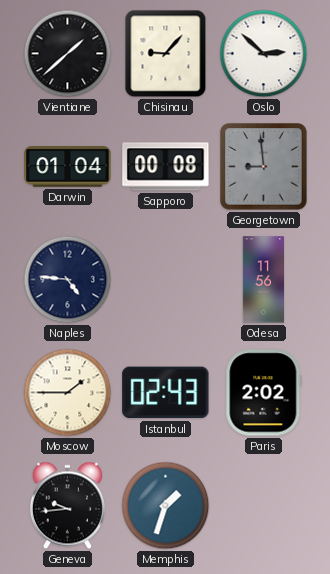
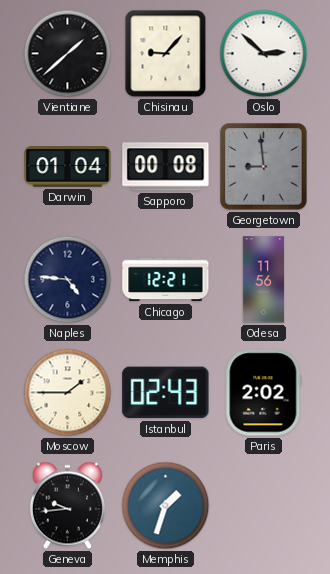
Chicago: none -> 12:21 (166, 280)
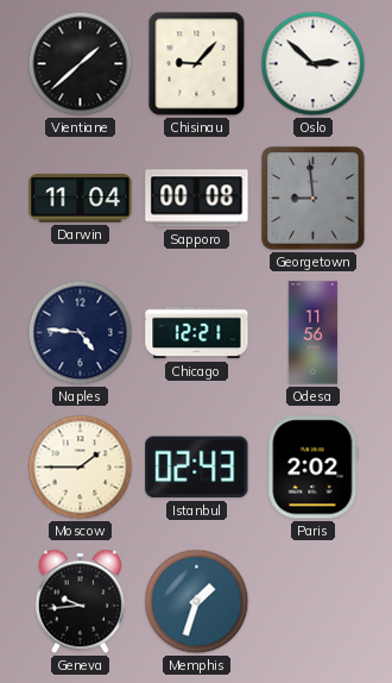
Darwin: 01:04 -> 11:04 (81, 199)
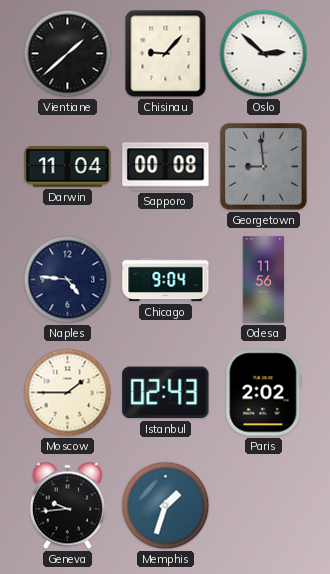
Chicago: 12:21 -> 9:04 (166, 280)
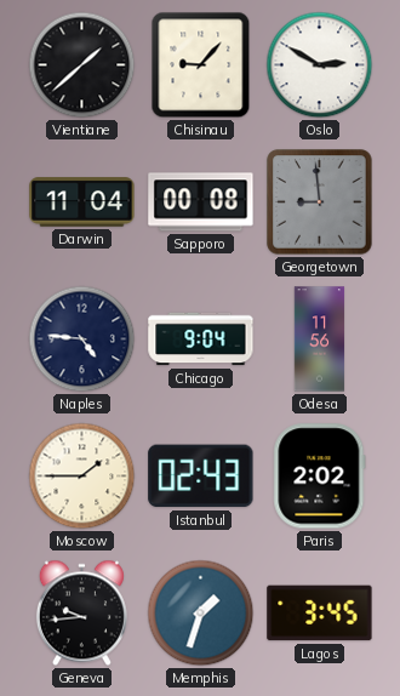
Oslo: 2:52 -> 2:50 (320, 65)
Lagos: none -> 3:45 (320, 614)
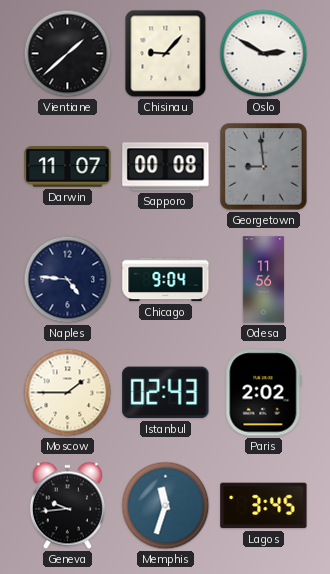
Darwin: 11:04 -> 11:07 (68, 167)
Memphis: 1:33 -> 11:33 (166, 506)
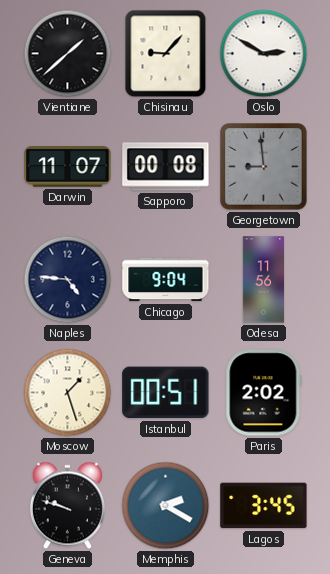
Moscow: 1:45 -> 1:27 (68, 393)
Istanbul: 02:43 -> 00:51 (166, 393)
Geneva: 9:44 -> 9:48 (67, 506)
Memphis: 11:33 -> 2:20 (166, 506)
